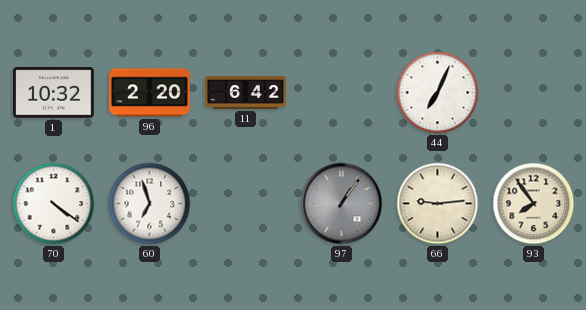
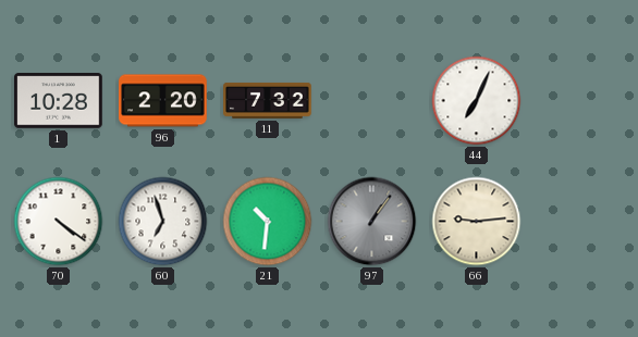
1: 10:32 -> 10:28 (59, 101)
11: 6:42 -> 7:32 (268, 100)
21: none -> 10:31 (268, 222)
93: 7:54 -> none (534, 204)
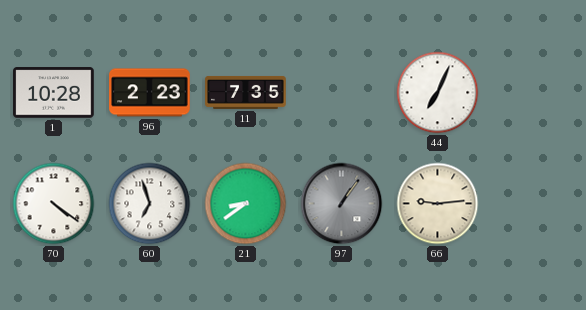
96: 2:20 -> 2:23 (150, 93)
11: 7:32 -> 7:35 (246, 92)
21: 10:31 -> 8:39 (246, 204)
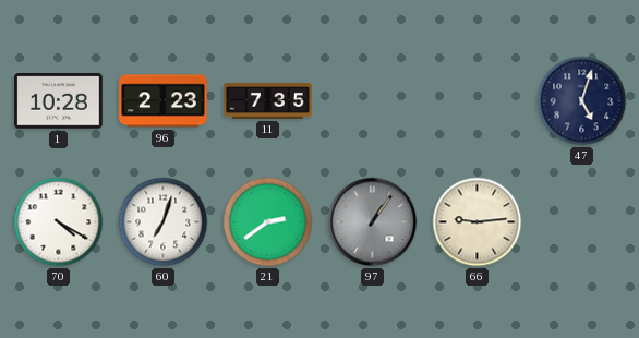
44: 7:04 -> none (438, 93)
47: none -> 5:03 (582, 101)
70: 4:21 -> 4:20 (59, 222)
60: 6:57 -> 7:03 (164, 222)
21: 8:39 -> 2:39 (268, 222)
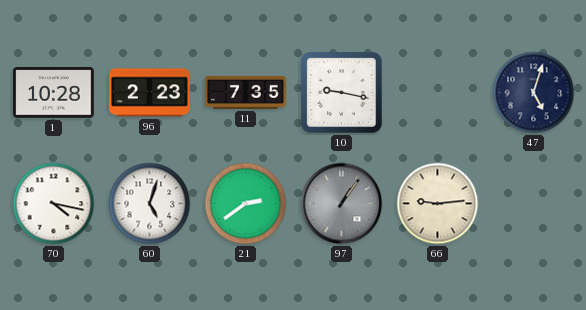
10: none -> 9:17 (342, 93)
70: 4:20 -> 4:17 (54, 204)
60: 7:03 -> 5:03 (150, 204)
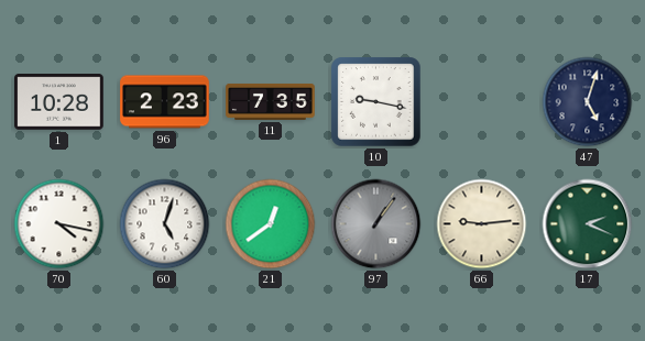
21: 2:39 -> 12:39 (271, 224)
17: none -> 2:19 (588, 224)
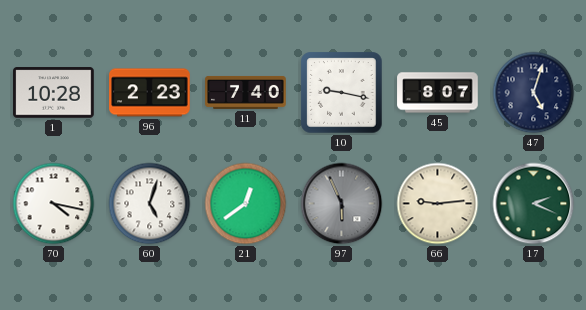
11: 7:35 -> 7:40 (246, 92)
45: none -> 8:07 (438, 93)
97: 1:06 -> 5:56 (342, 204)
